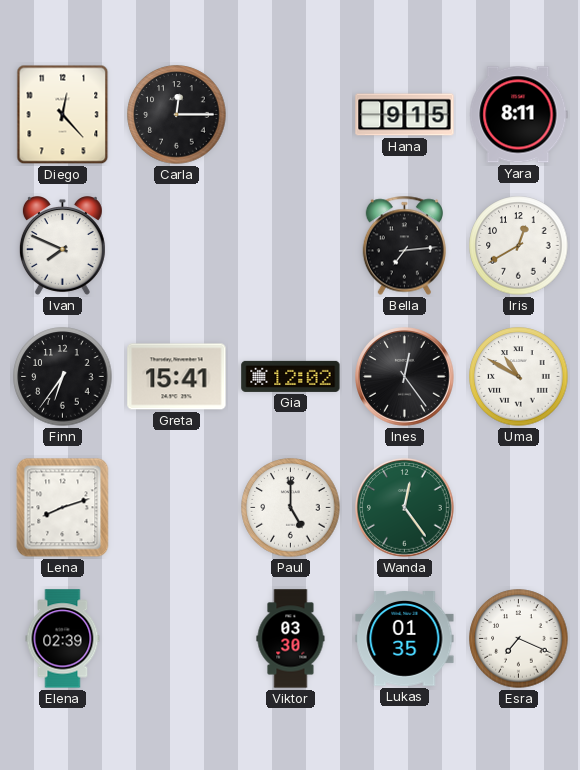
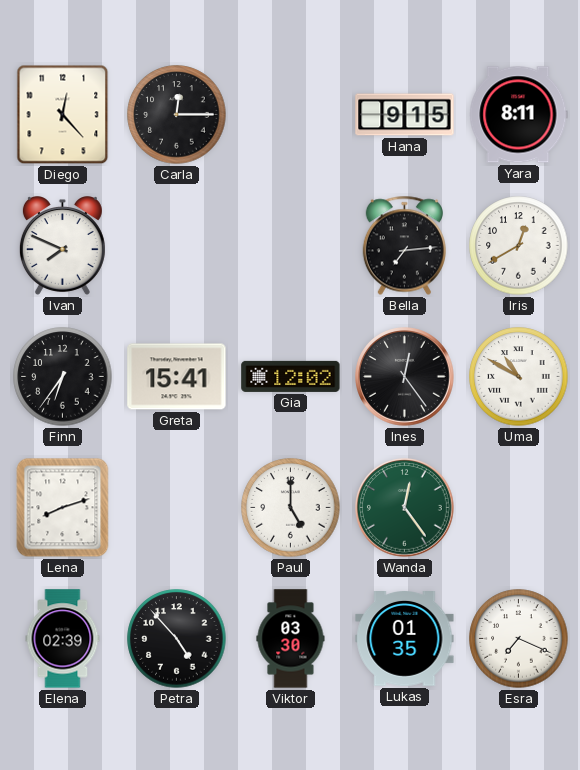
Petra: none -> 4:53 (177, 639)
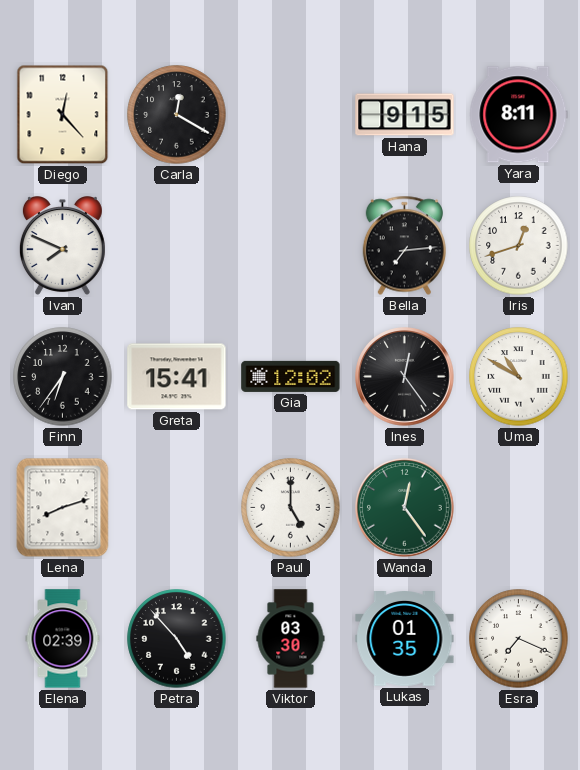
Carla: 12:15 -> 12:20 (177, 115)
Iris: 12:40 -> 12:42 (519, 246)
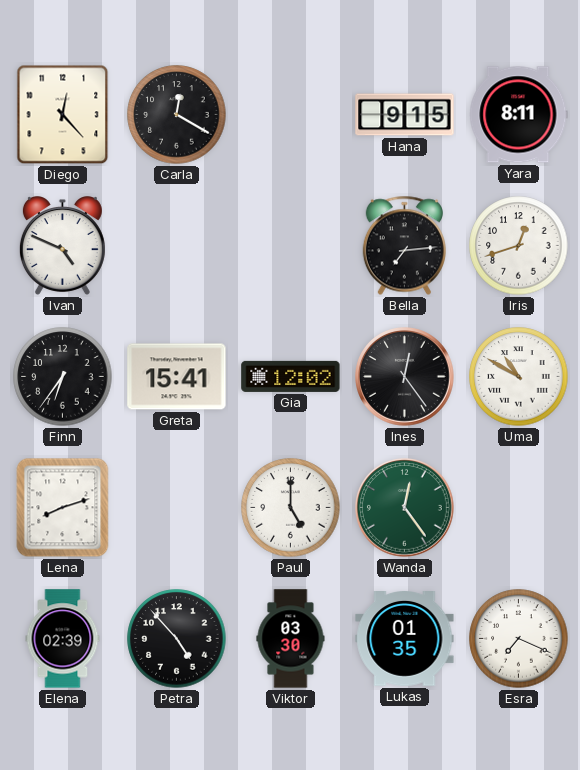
Ivan: 7:49 -> 4:49 (62, 246)
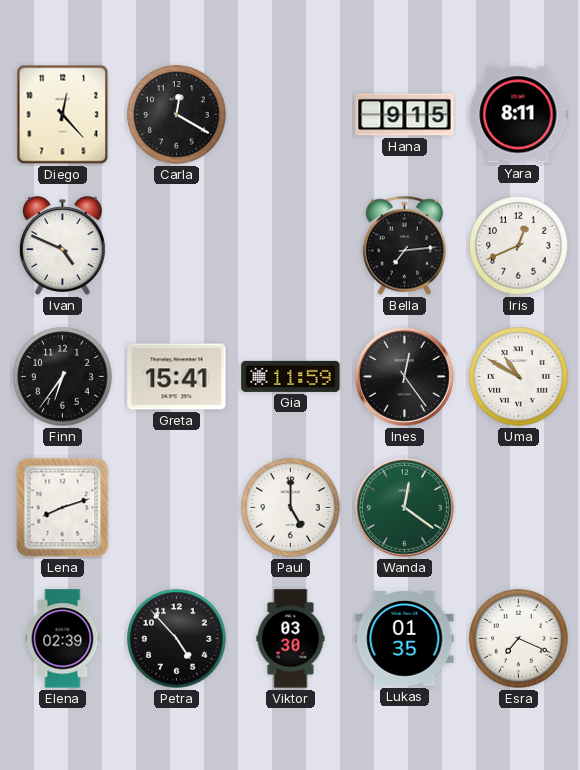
Iris: 12:42 -> 12:41 (519, 246)
Gia: 12:02 -> 11:59 (291, 376)
Wanda: 12:24 -> 12:21 (405, 508)
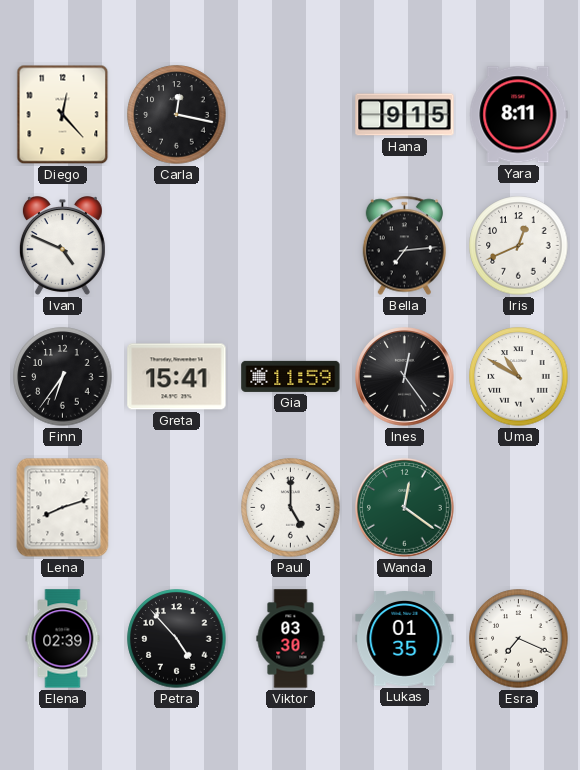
Carla: 12:20 -> 12:17 (177, 115)
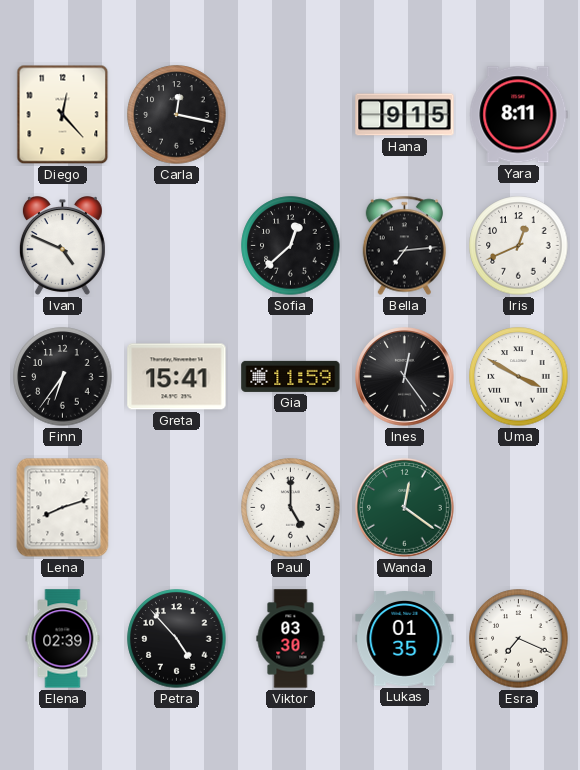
Sofia: none -> 12:38 (291, 246)
Uma: 10:50 -> 3:50 (519, 377)
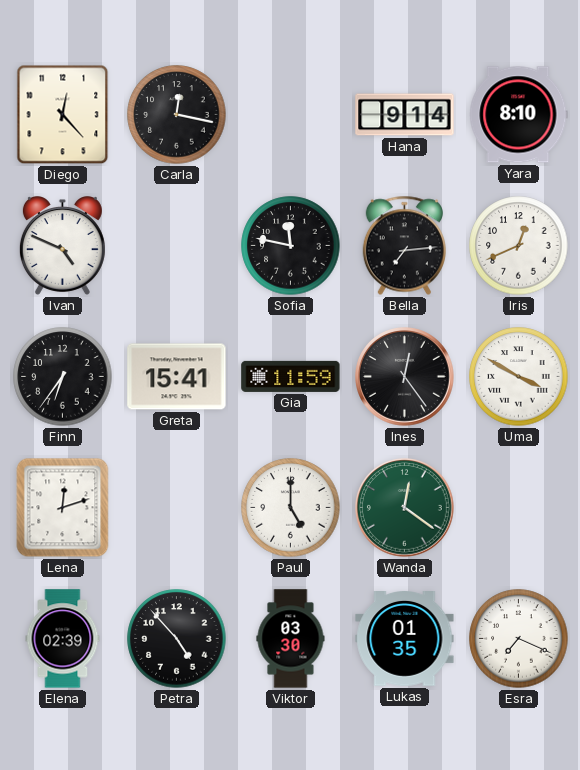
Hana: 9:15 -> 9:14 (405, 115)
Yara: 8:11 -> 8:10 (518, 115)
Sofia: 12:38 -> 11:47 (291, 246)
Lena: 8:12 -> 12:12 (63, 508)
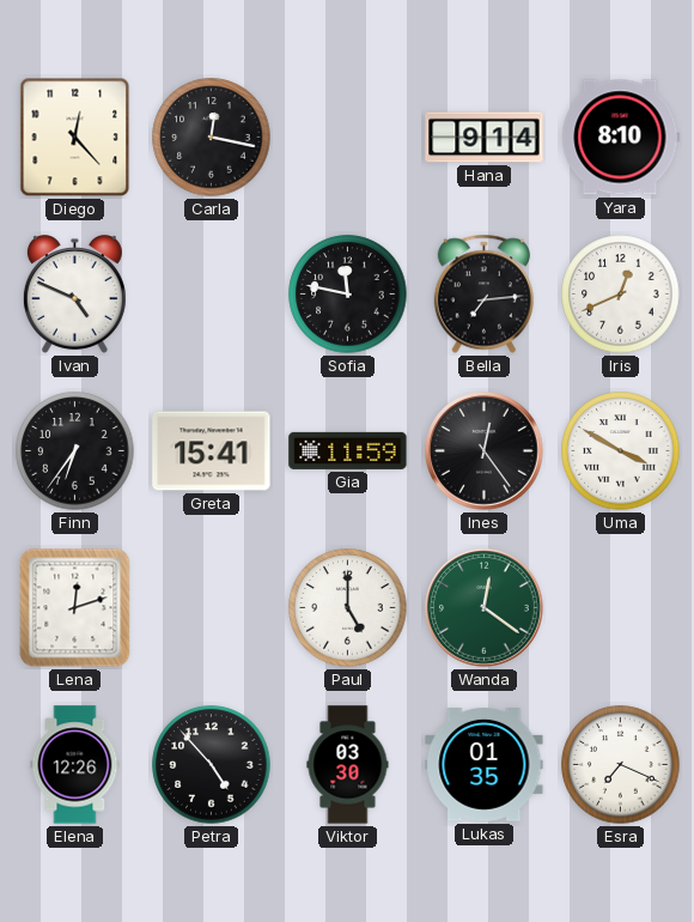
Elena: 02:39 -> 12:26 (75, 765)
